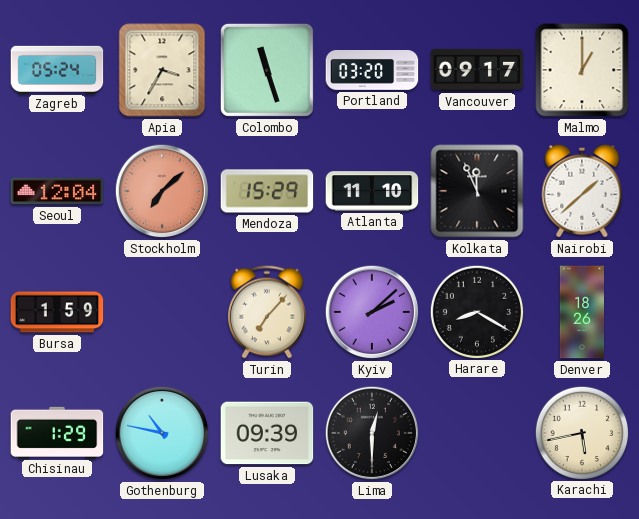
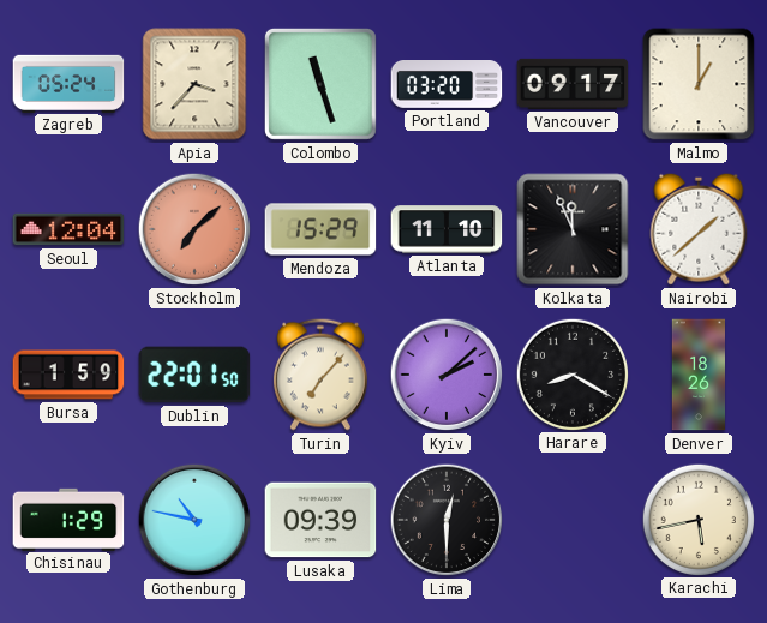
Apia: 3:35 -> 3:37 (194, 84)
Dublin: none -> 22:01 (194, 375)
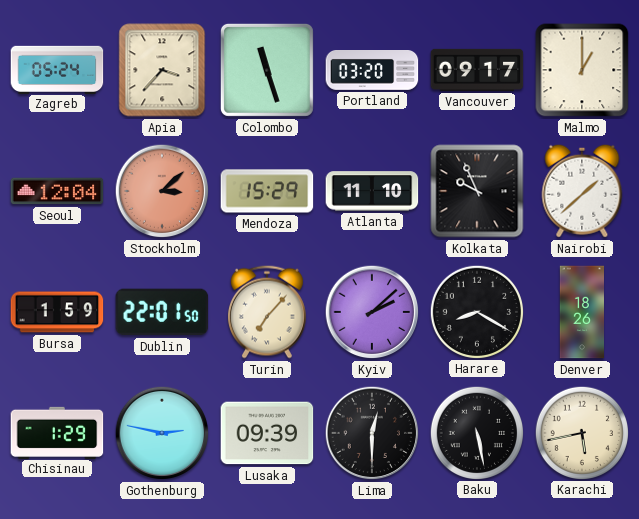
Stockholm: 7:08 -> 3:08 (162, 191)
Kolkata: 11:56 -> 9:56 (477, 191)
Gothenburg: 10:47 -> 2:47 (162, 433)
Baku: none -> 5:28 (476, 432)
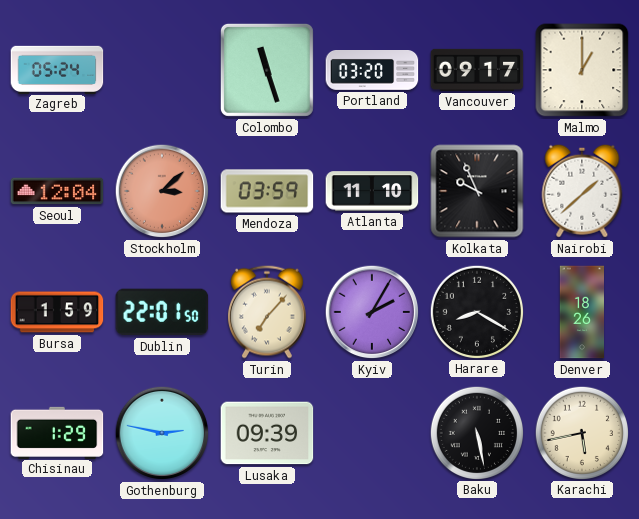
Apia: 3:37 -> none (162, 70)
Mendoza: 15:29 -> 03:59 (267, 191)
Kyiv: 2:08 -> 2:05 (372, 312)
Lima: 12:30 -> none (372, 433)
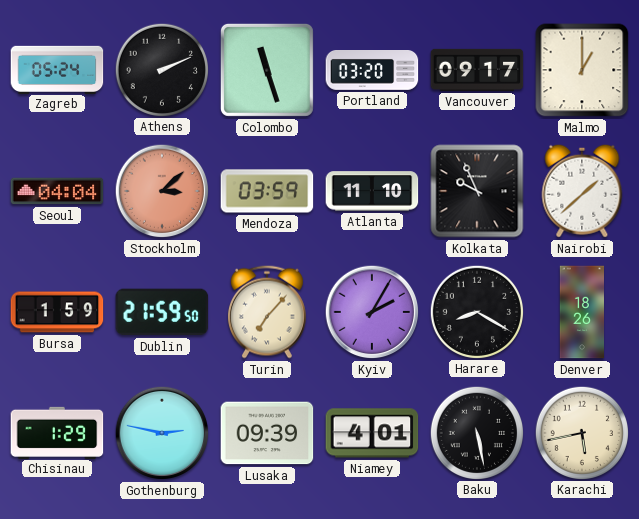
Athens: none -> 2:11 (161, 69)
Seoul: 12:04 -> 04:04 (57, 191)
Dublin: 22:01 -> 21:59 (162, 312)
Niamey: none -> 4:01 (372, 433)
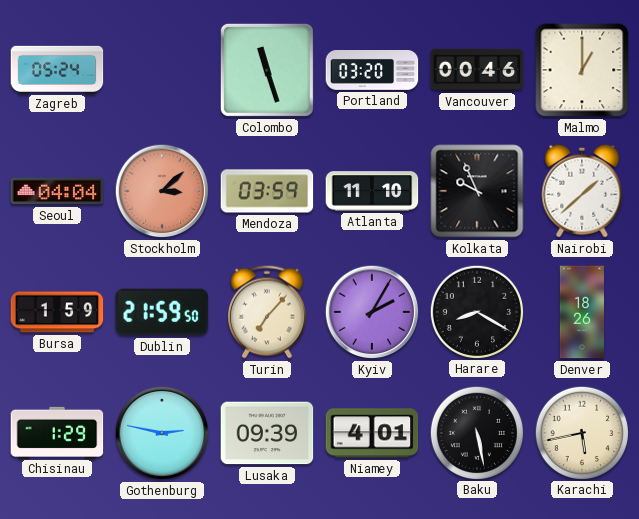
Athens: 2:11 -> none (161, 69)
Vancouver: 09:17 -> 00:46 (477, 70)
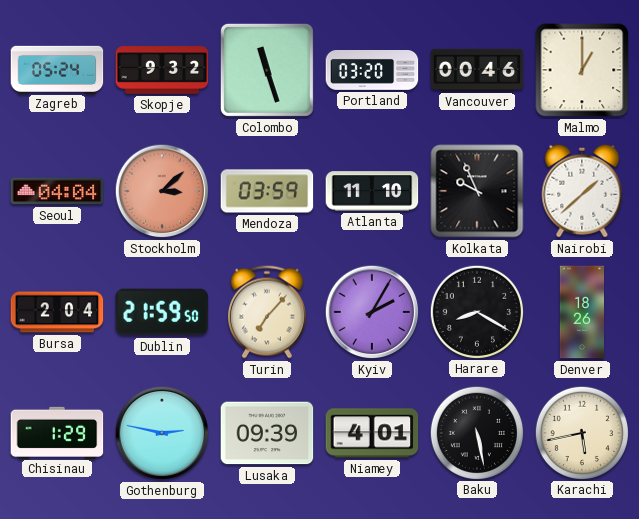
Skopje: none -> 9:32 (162, 70)
Bursa: 1:59 -> 2:04 (57, 312)
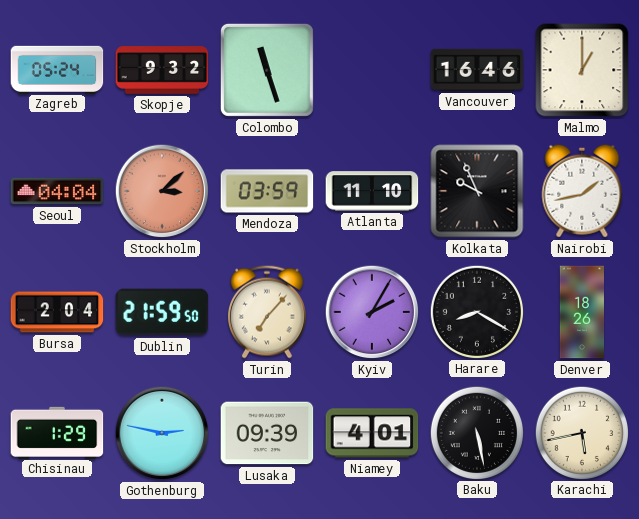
Portland: 03:20 -> none (372, 71)
Vancouver: 00:46 -> 16:46 (477, 70)
Nairobi: 1:38 -> 1:43 (582, 191)
